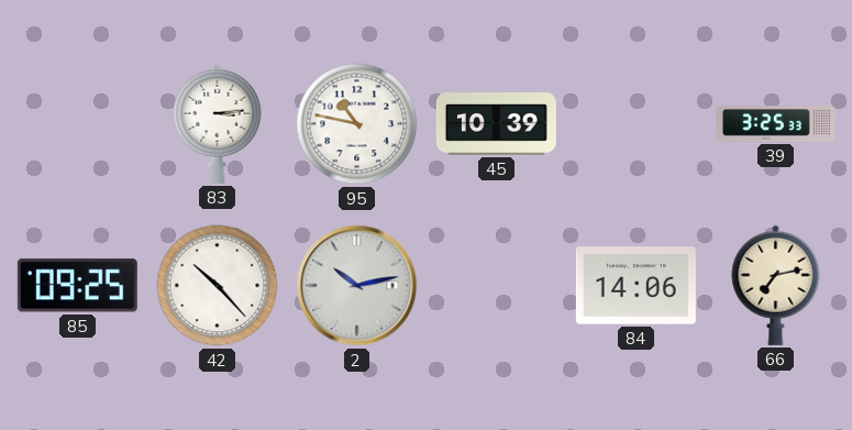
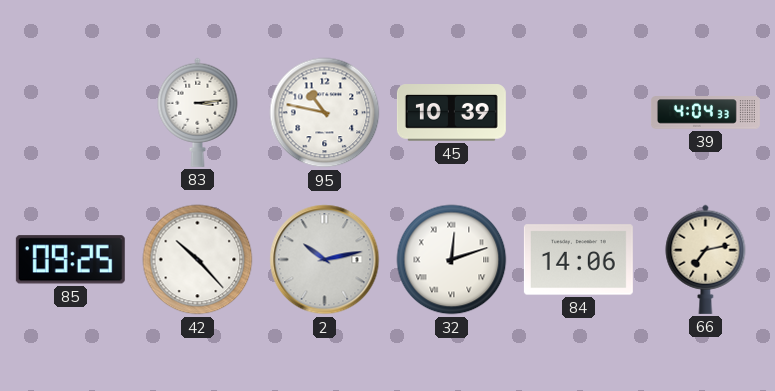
39: 3:25 -> 4:04 (705, 113)
32: none -> 12:12 (452, 260)
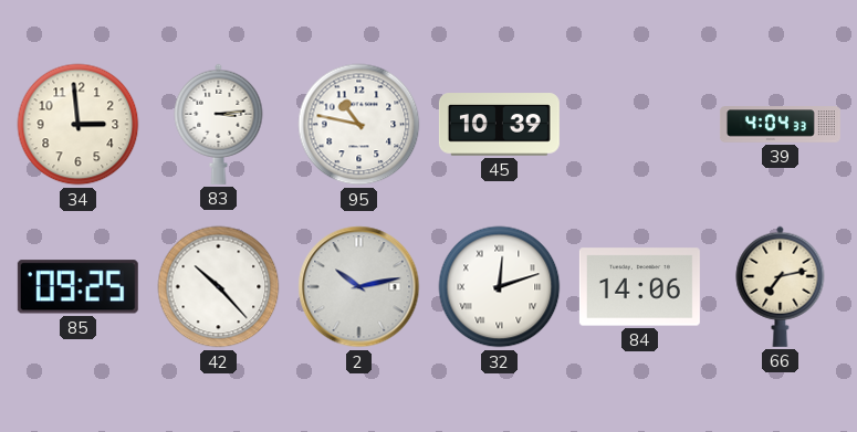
34: none -> 2:59 (79, 125)
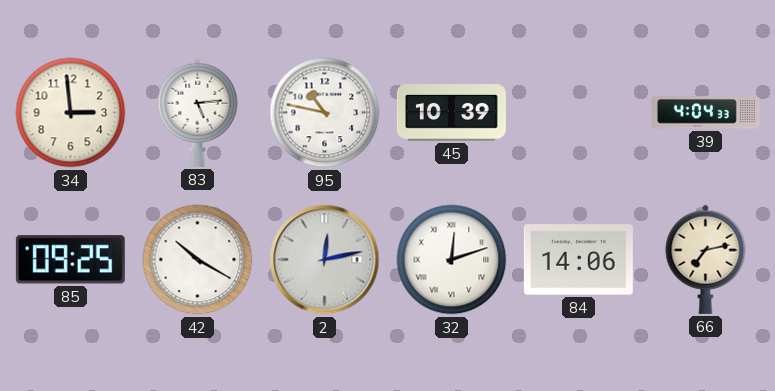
83: 3:14 -> 5:14 (198, 112)
42: 10:23 -> 10:20 (198, 260)
2: 10:13 -> 12:13 (325, 260)
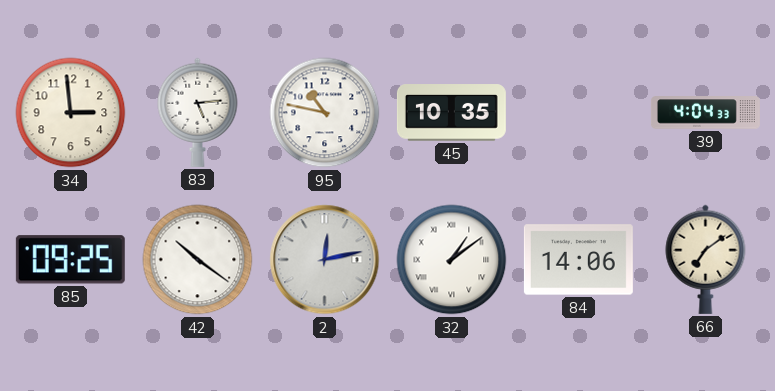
45: 10:39 -> 10:35 (451, 113)
42: 10:20 -> 10:21 (198, 260)
32: 12:12 -> 1:09 (452, 260)
66: 7:13 -> 7:09 (706, 259)
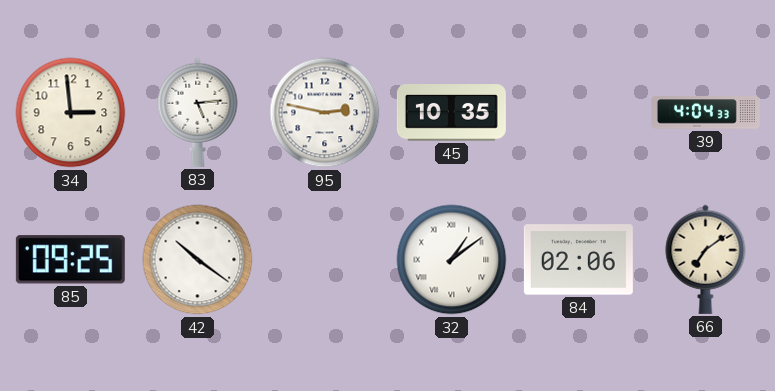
95: 10:47 -> 2:47 (325, 113)
2: 12:13 -> none (325, 260)
84: 14:06 -> 02:06 (578, 260)
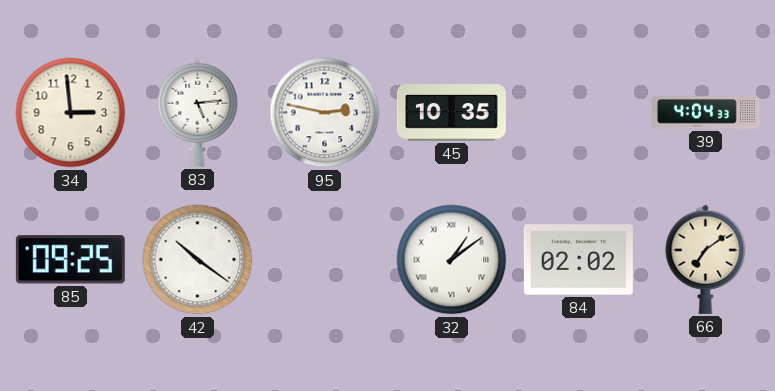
84: 02:06 -> 02:02 (578, 260)
